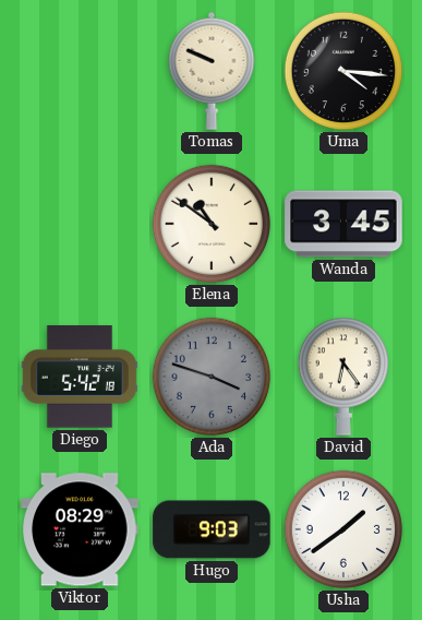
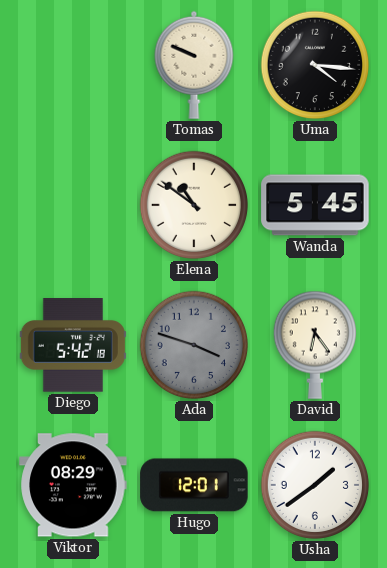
Wanda: 3:45 -> 5:45 (315, 205)
Hugo: 9:03 -> 12:01 (194, 485)
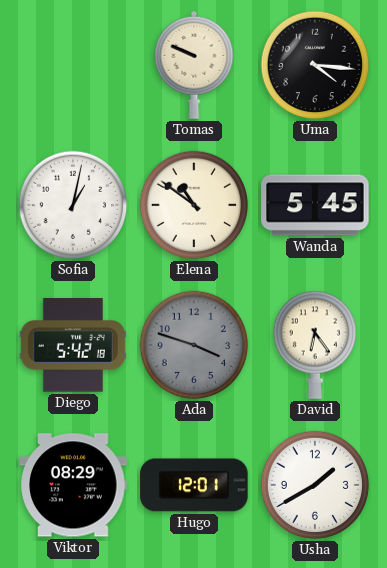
Sofia: none -> 1:02 (73, 205)
Usha: 1:39 -> 1:40 (315, 485)
